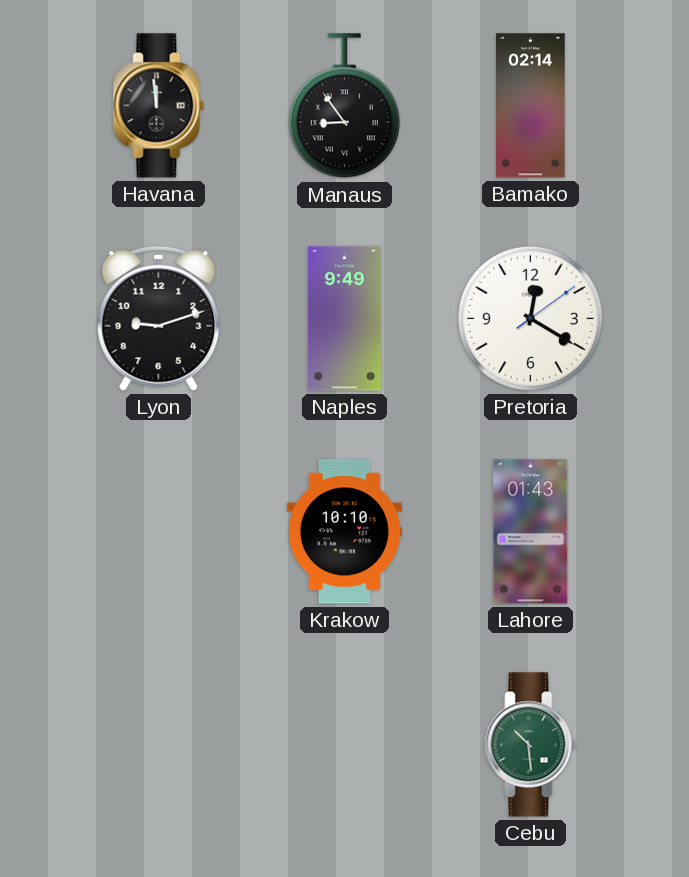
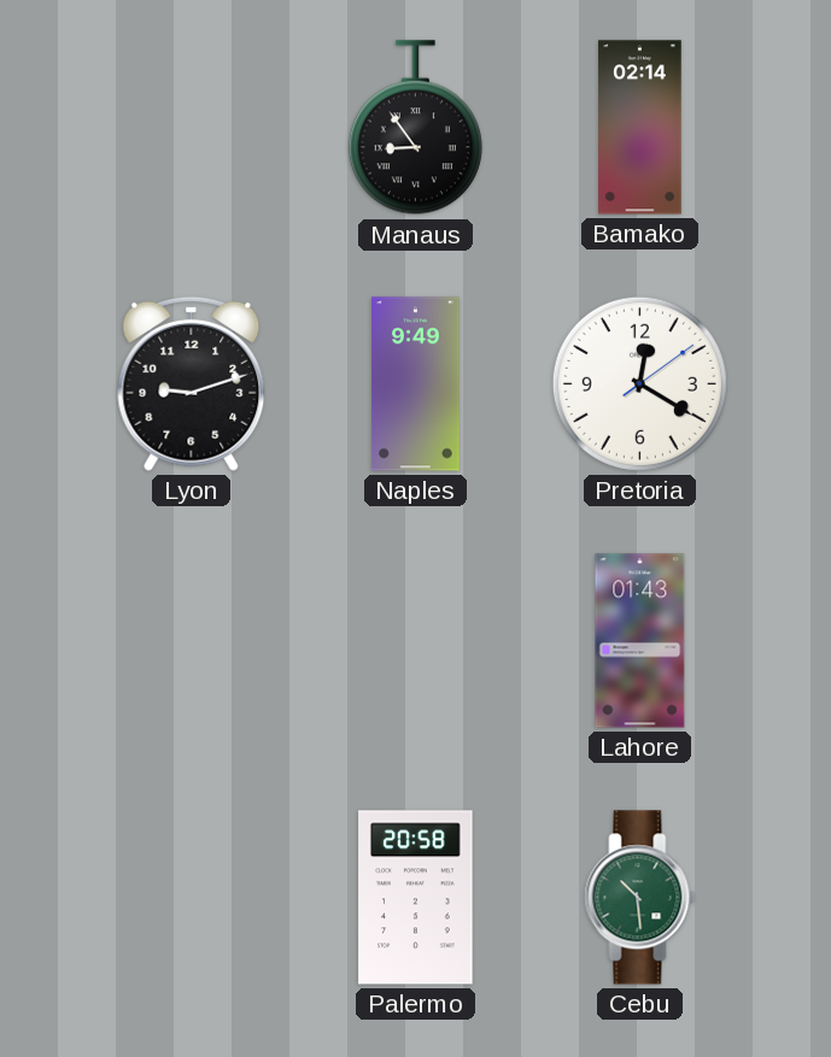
Havana: 11:59 -> none (159, 106)
Krakow: 10:10 -> none (344, 532)
Palermo: none -> 20:58 (416, 898)
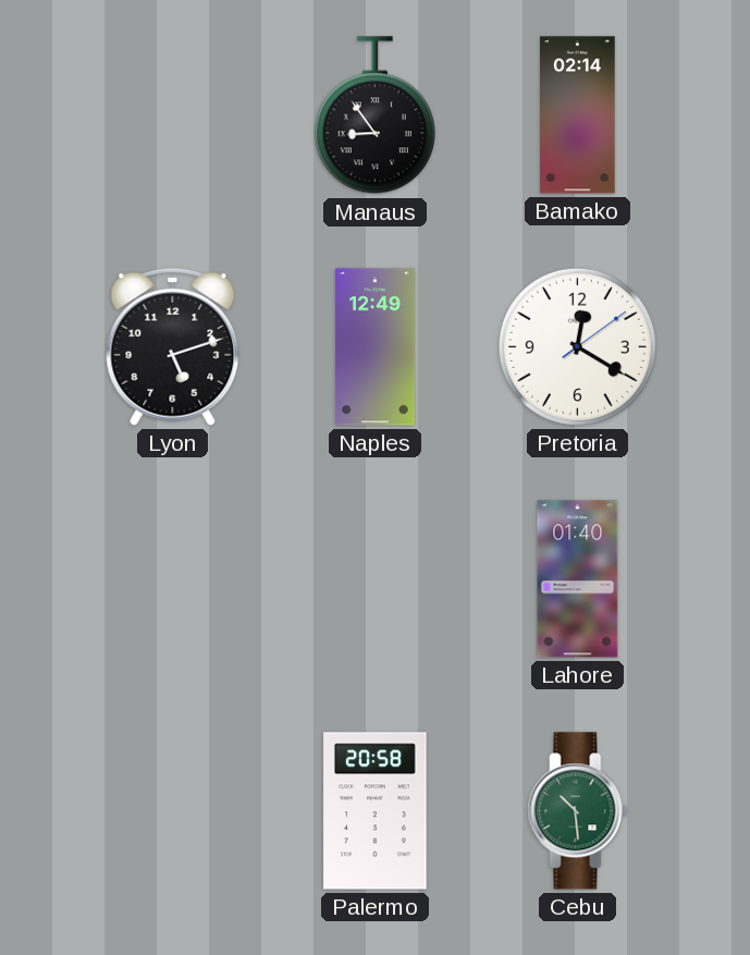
Lyon: 9:12 -> 5:12 (173, 346)
Naples: 9:49 -> 12:49 (374, 347)
Lahore: 01:43 -> 01:40 (578, 579)
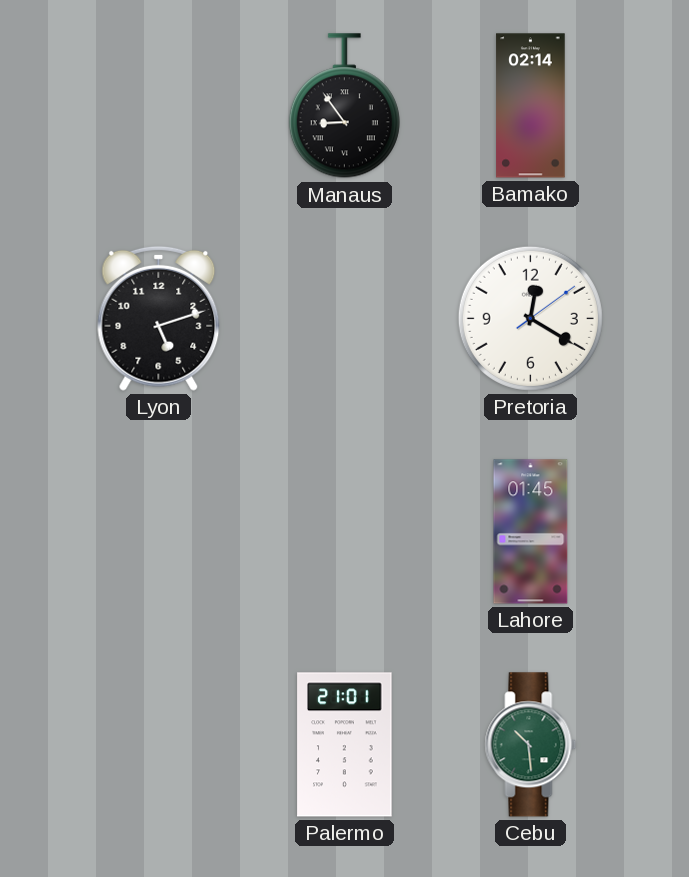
Naples: 12:49 -> none (374, 347)
Lahore: 01:40 -> 01:45 (531, 532)
Palermo: 20:58 -> 21:01 (345, 745)
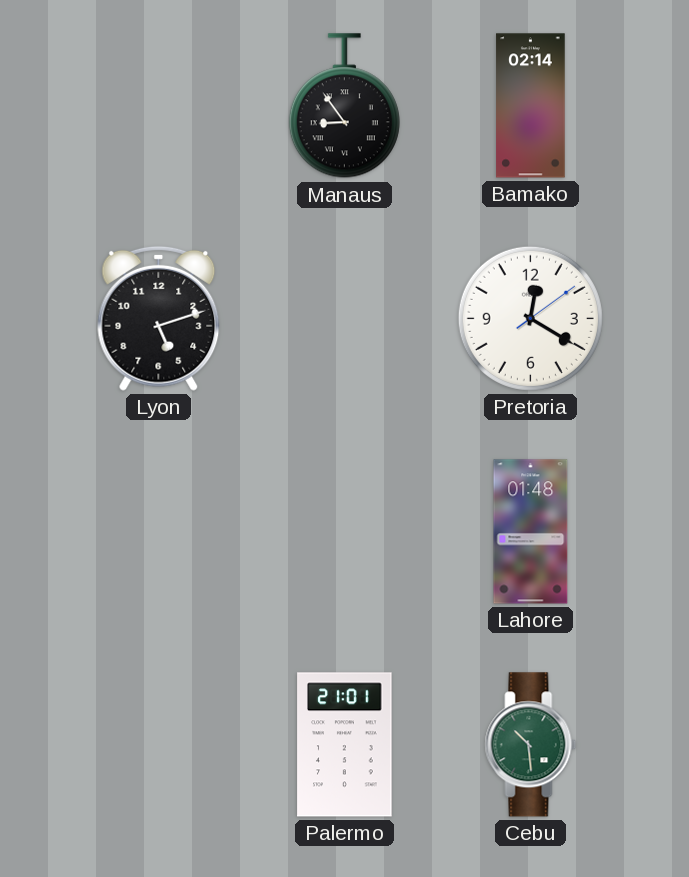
Lahore: 01:45 -> 01:48 (531, 532)
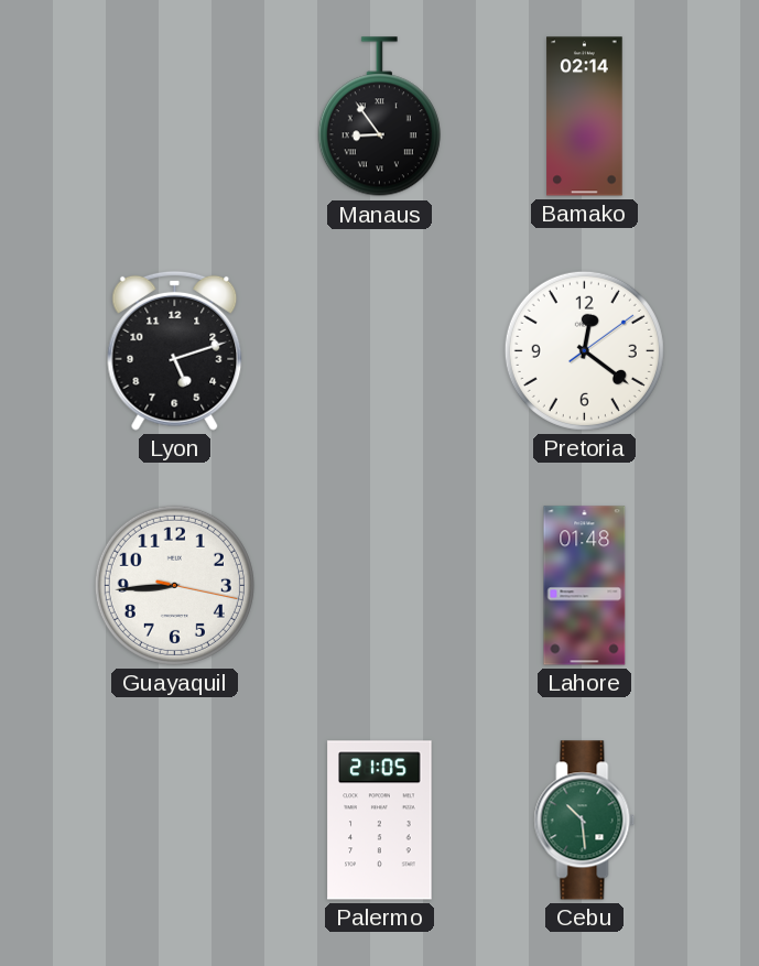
Pretoria: 12:20 -> 12:21 (584, 350)
Guayaquil: none -> 8:44 (174, 585)
Palermo: 21:01 -> 21:05 (380, 821)
